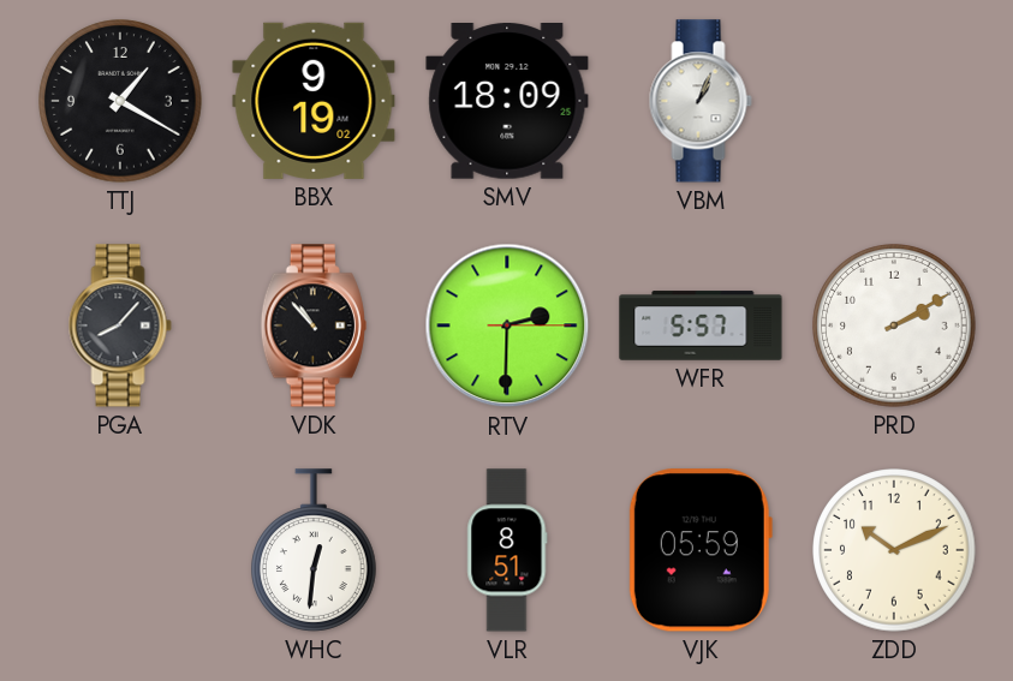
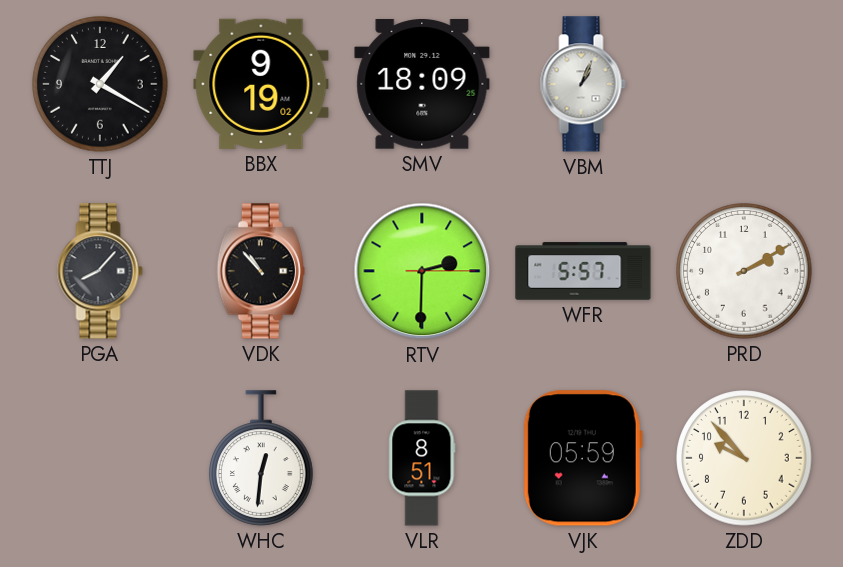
ZDD: 10:11 -> 9:53 (744, 458)
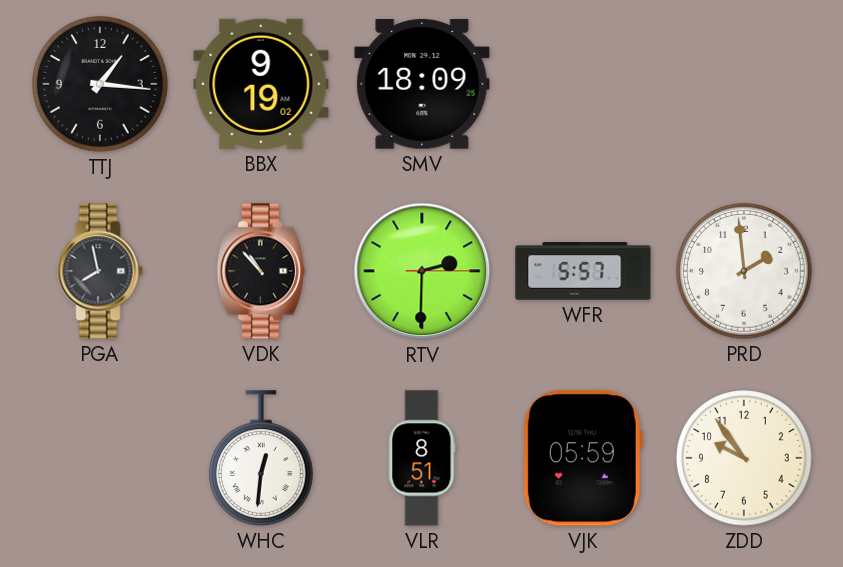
TTJ: 1:20 -> 1:16 (100, 84)
VBM: 1:04 -> none (583, 84)
PGA: 8:07 -> 7:58 (100, 271)
PRD: 2:10 -> 1:59 (744, 271)
ZDD: 9:53 -> 9:54 (744, 458)
